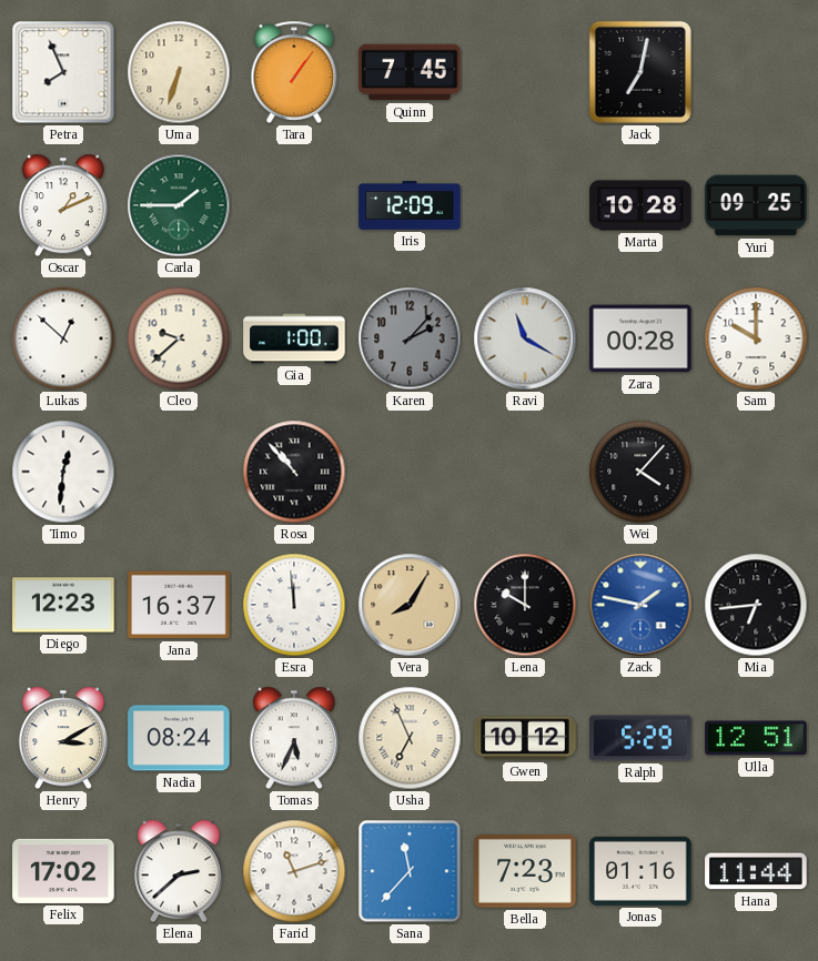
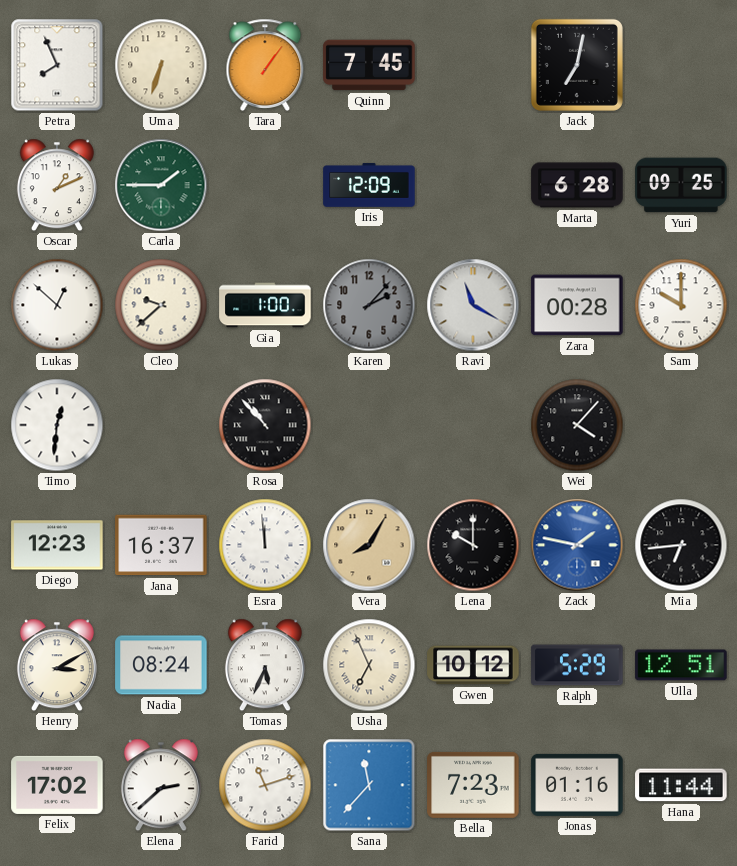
Marta: 10:28 -> 6:28 (577, 185)
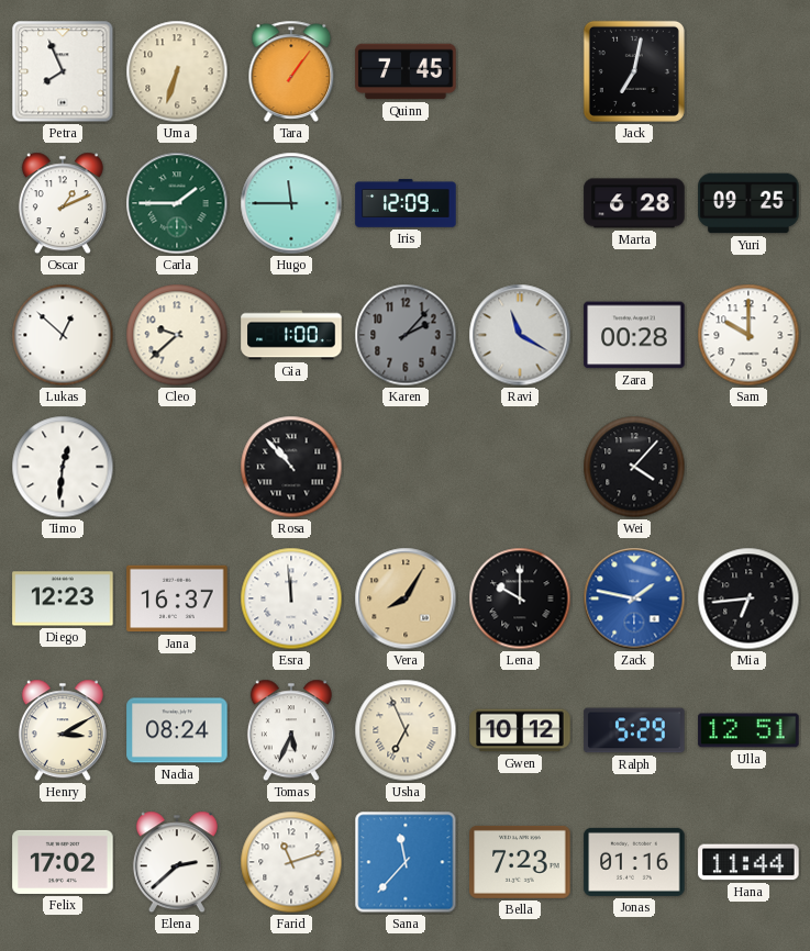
Hugo: none -> 11:45 (291, 203)
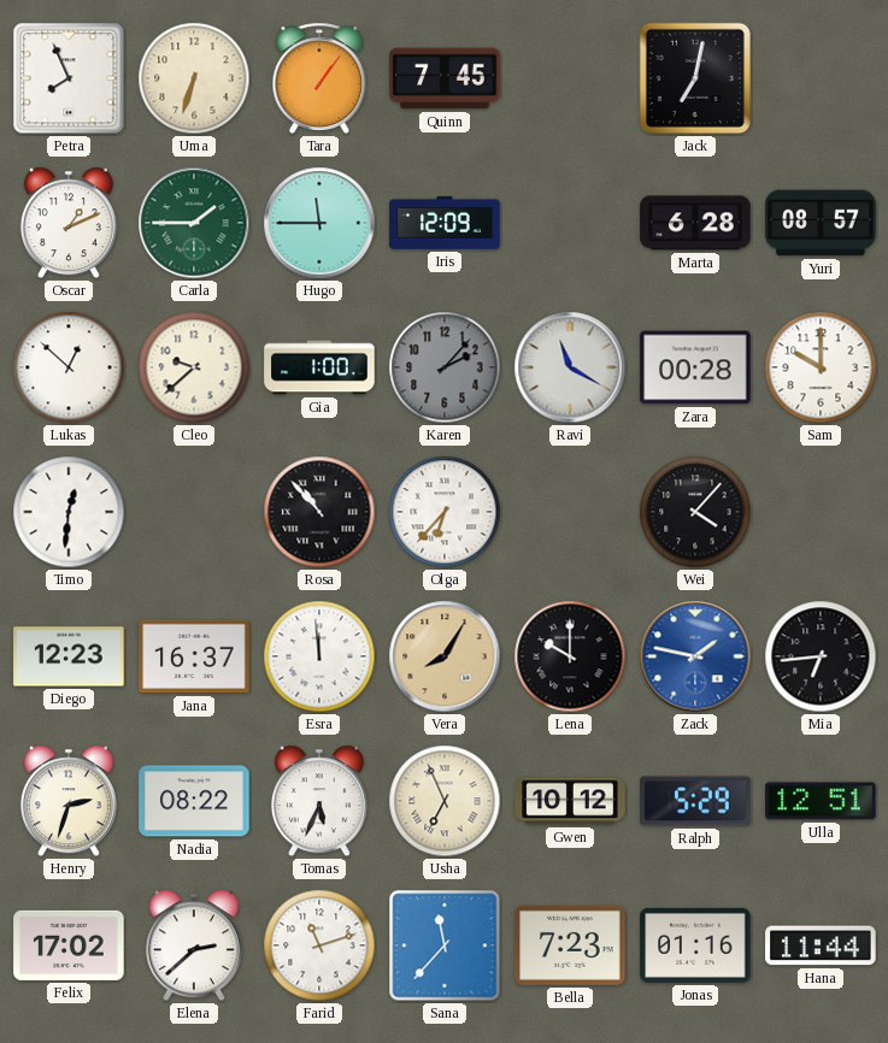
Yuri: 09:25 -> 08:57 (821, 223)
Olga: none -> 6:37 (445, 512)
Henry: 3:10 -> 2:33 (69, 801)
Nadia: 08:24 -> 08:22 (194, 801)
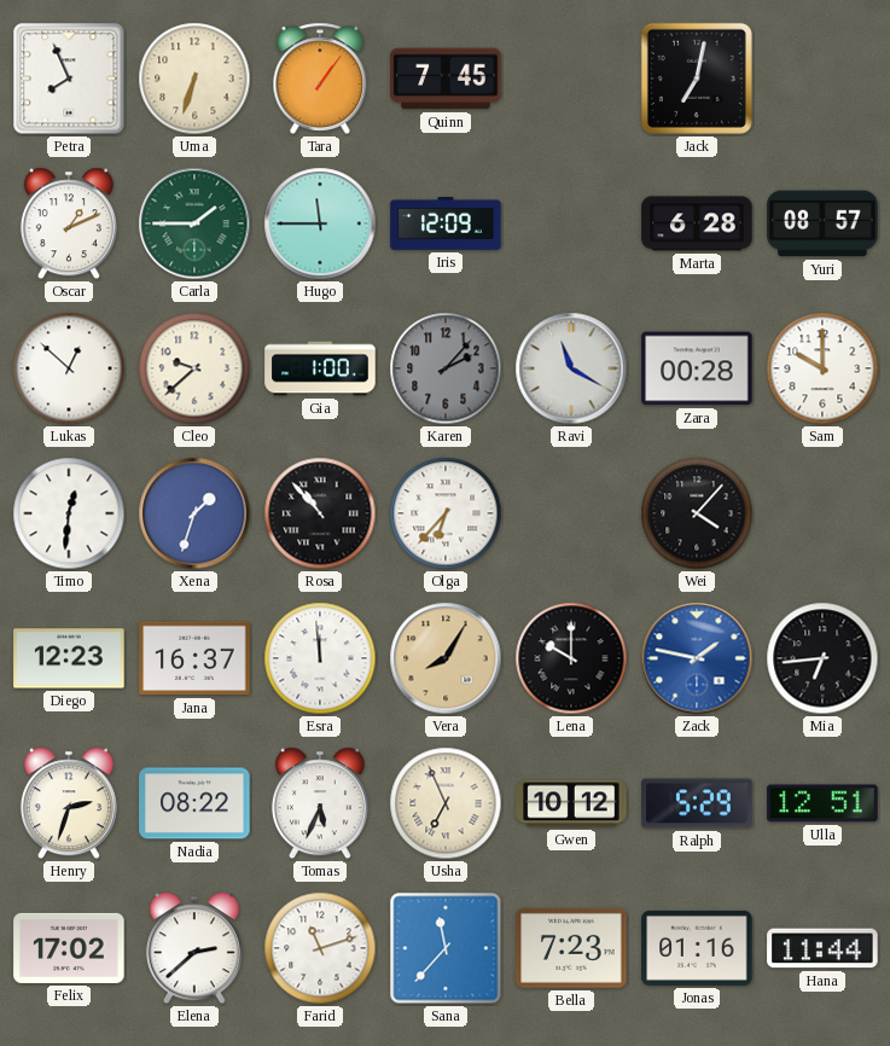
Xena: none -> 1:33 (194, 513)
